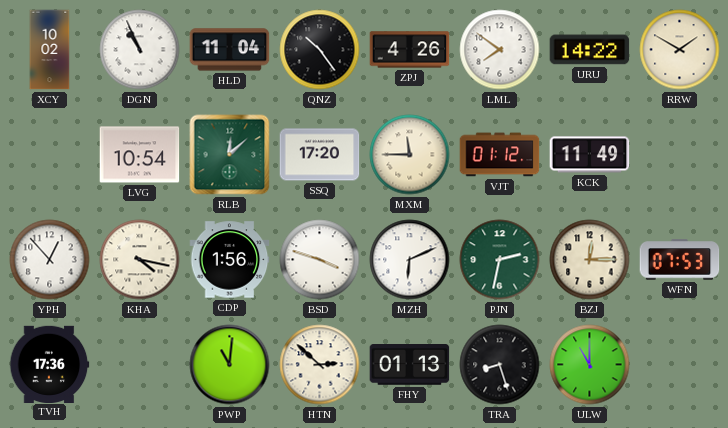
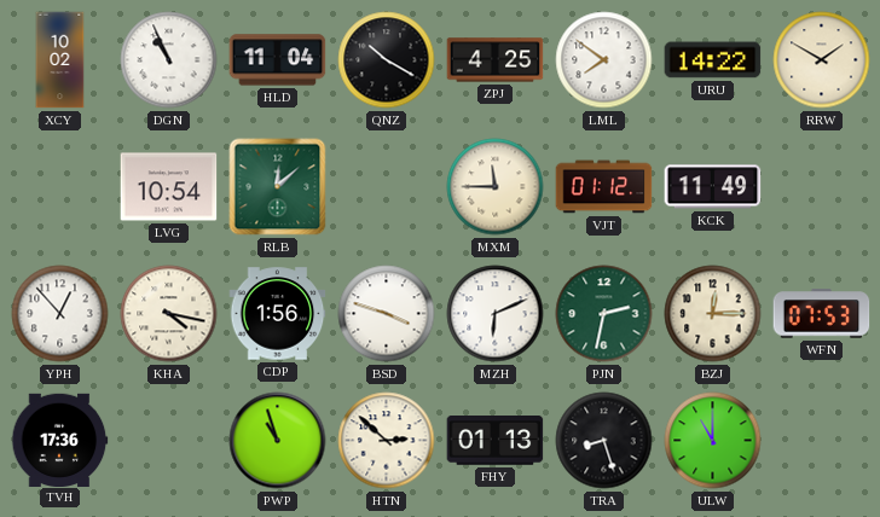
QNZ: 10:24 -> 10:20 (387, 60)
ZPJ: 4:26 -> 4:25 (496, 60)
SSQ: 17:20 -> none (320, 155)
PWP: 11:01 -> 10:57 (278, 441)
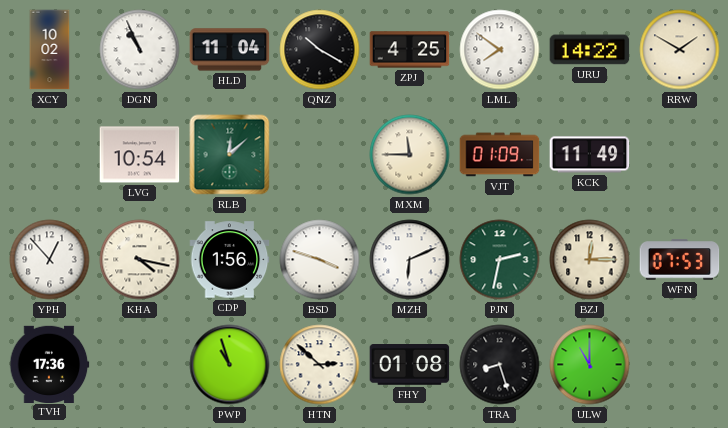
VJT: 01:12 -> 01:09 (500, 155)
FHY: 01:13 -> 01:08 (410, 365)
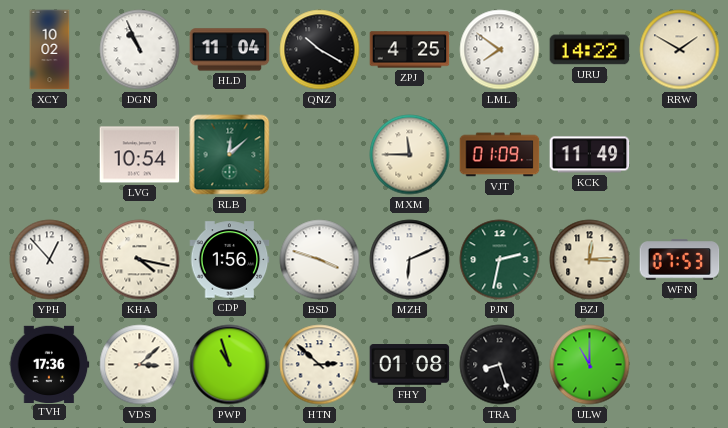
VDS: none -> 3:08 (140, 365)
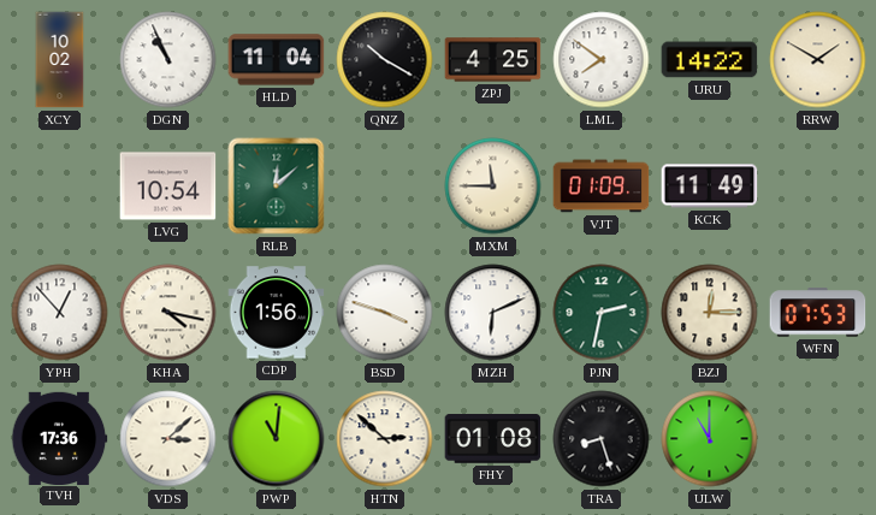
PWP: 10:57 -> 11:01 (277, 439)
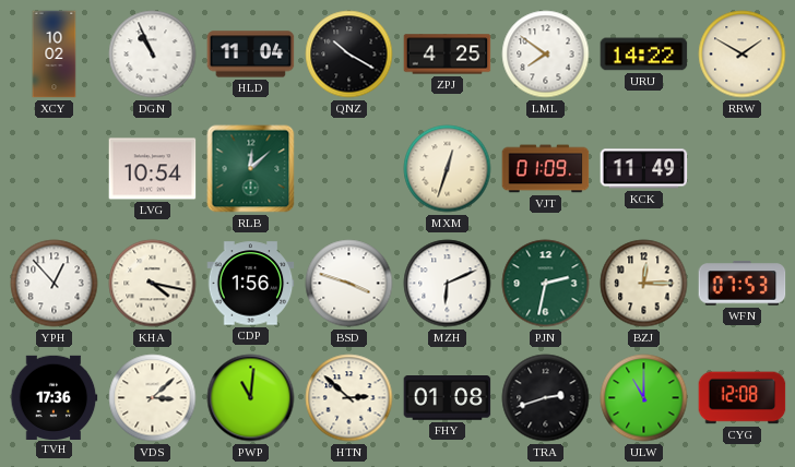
MXM: 11:45 -> 12:33 (448, 169)
TRA: 8:27 -> 2:42 (546, 398)
CYG: none -> 12:08 (743, 398)
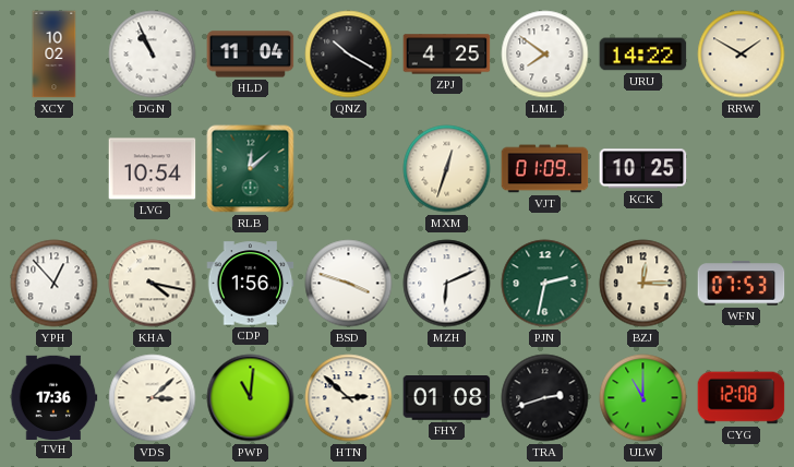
KCK: 11:49 -> 10:25 (643, 169)
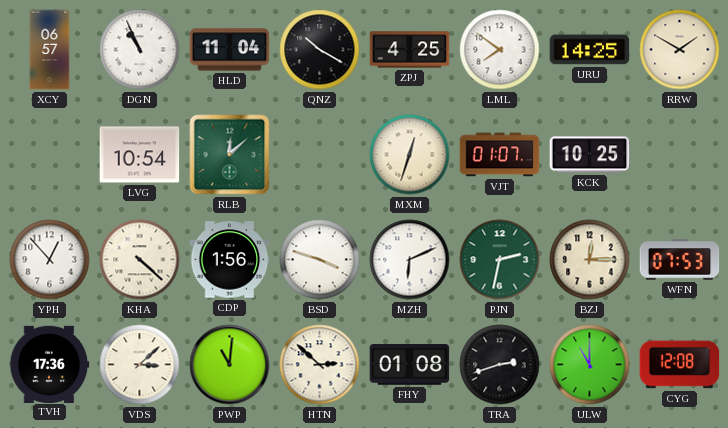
XCY: 10:02 -> 06:57 (50, 50)
URU: 14:22 -> 14:25 (590, 50)
VJT: 01:09 -> 01:07 (500, 155)
KHA: 4:17 -> 4:22 (140, 260)
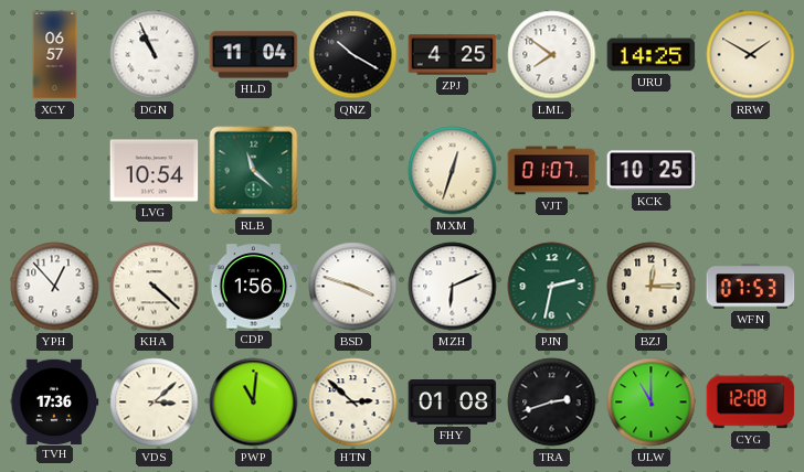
RLB: 12:08 -> 11:22 (254, 171)
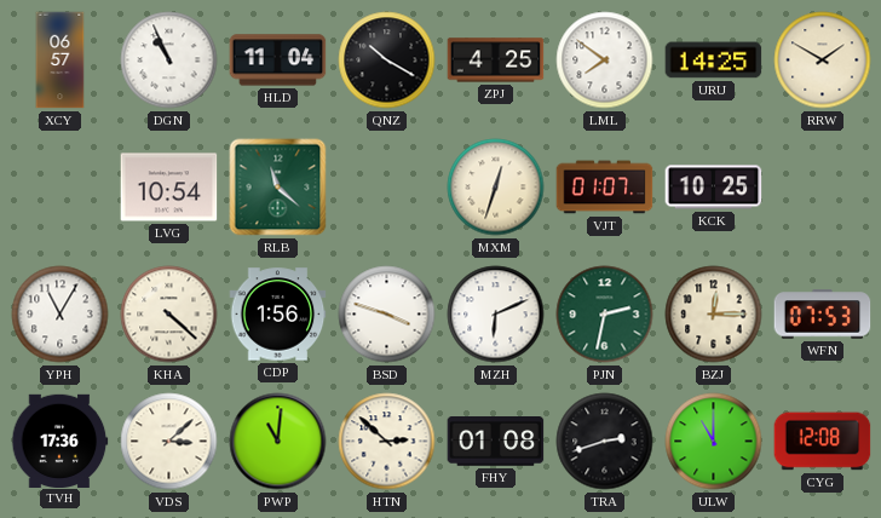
YPH: 12:53 -> 11:05 (61, 315)
